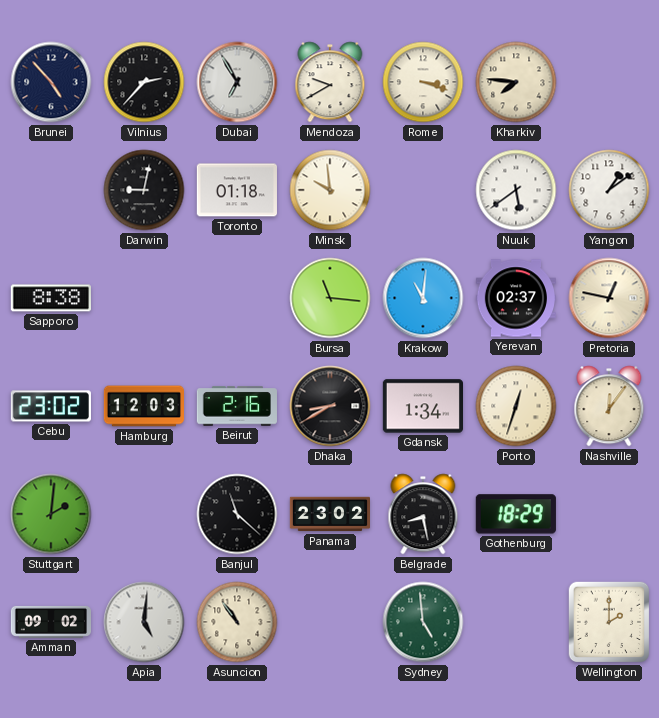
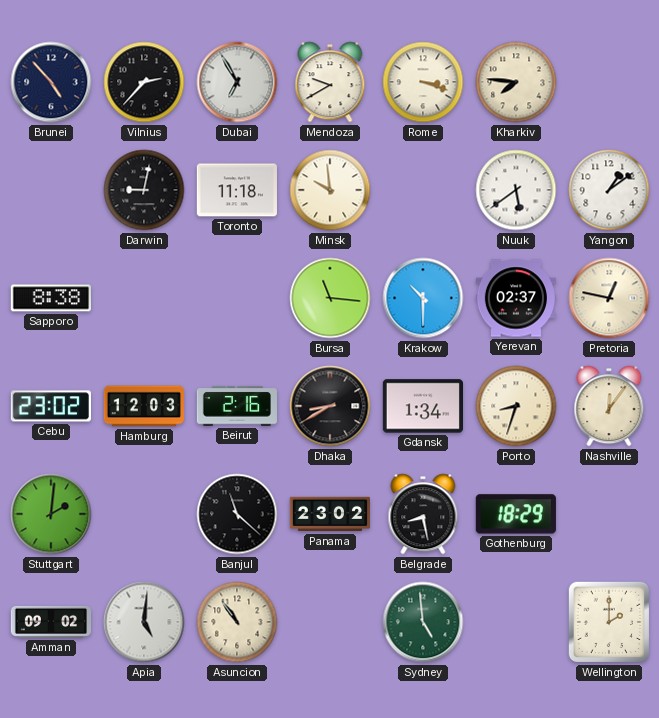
Toronto: 01:18 -> 11:18 (237, 190)
Krakow: 11:01 -> 10:30 (423, 298)
Porto: 12:33 -> 8:33 (516, 406)
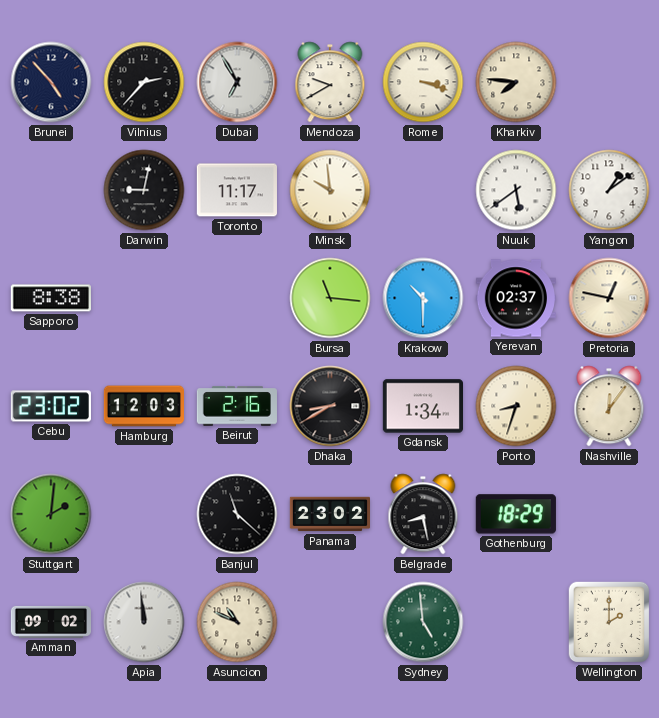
Toronto: 11:18 -> 11:17 (237, 190)
Apia: 5:01 -> 11:59 (144, 622)
Asuncion: 10:54 -> 10:49 (237, 622)
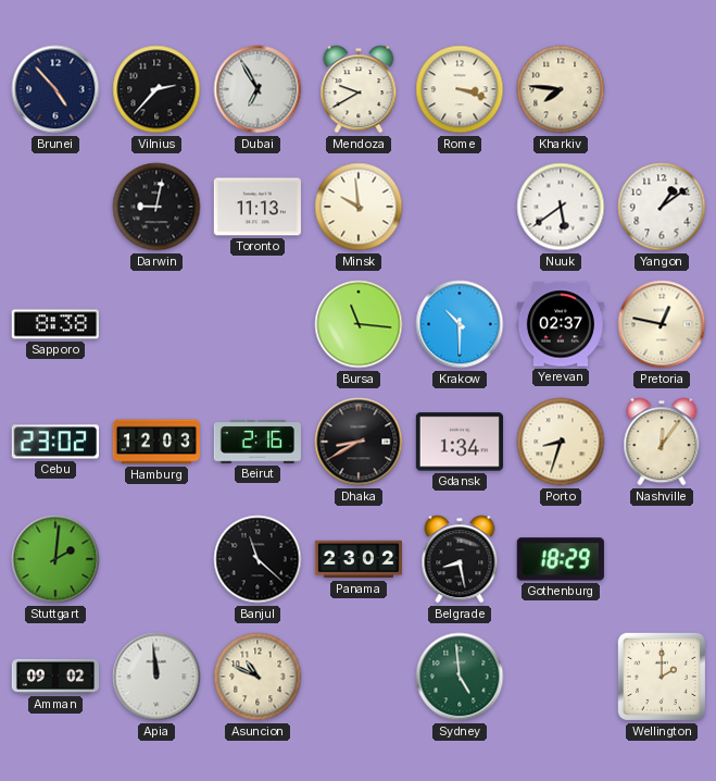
Toronto: 11:17 -> 11:13 (257, 207)
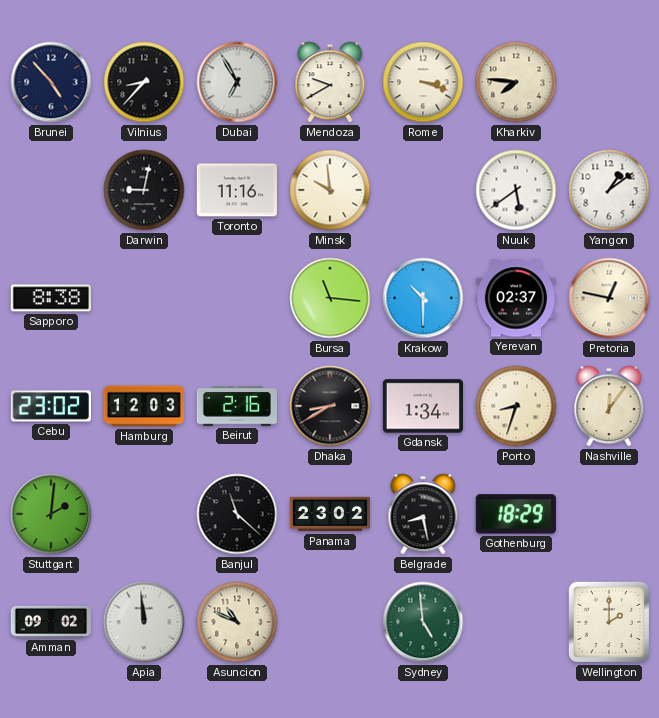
Vilnius: 2:37 -> 8:37 (144, 82)
Toronto: 11:13 -> 11:16 (237, 190)
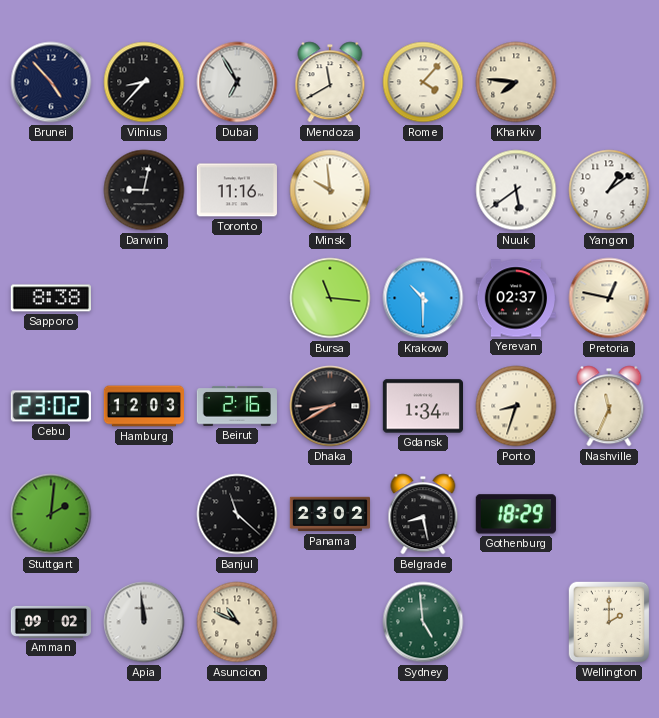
Mendoza: 9:40 -> 11:40 (330, 82)
Rome: 3:18 -> 4:07 (423, 82)
Nashville: 12:06 -> 11:34 (609, 406)
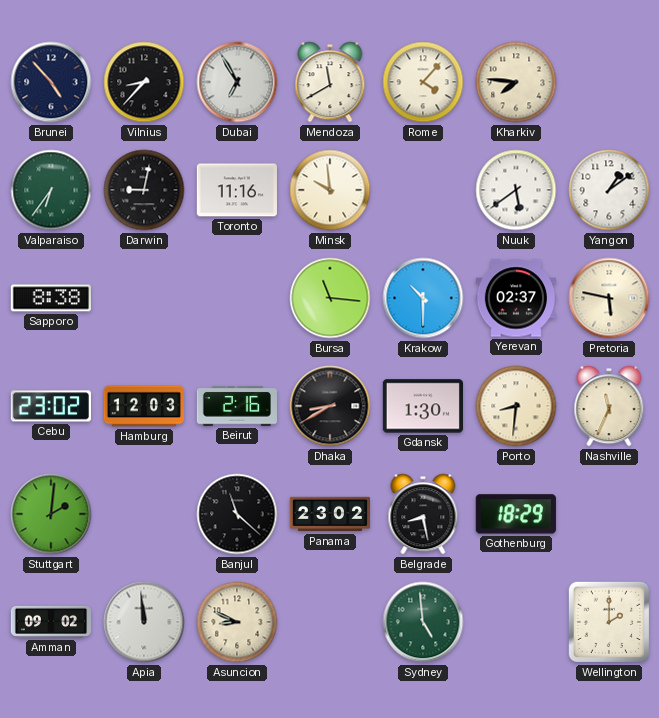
Valparaiso: none -> 6:36 (51, 190)
Pretoria: 12:47 -> 5:47 (609, 298)
Gdansk: 1:34 -> 1:30 (422, 406)
Porto: 8:33 -> 8:31 (516, 406)
Asuncion: 10:49 -> 8:49 (237, 622)
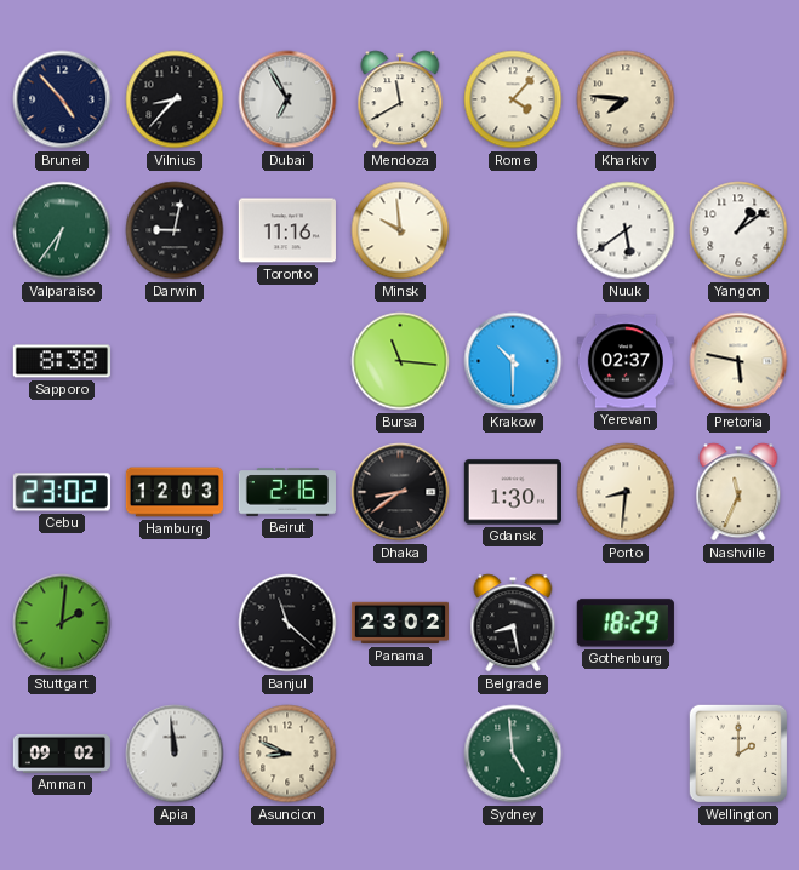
Dhaka: 8:40 -> 8:39 (400, 492)
